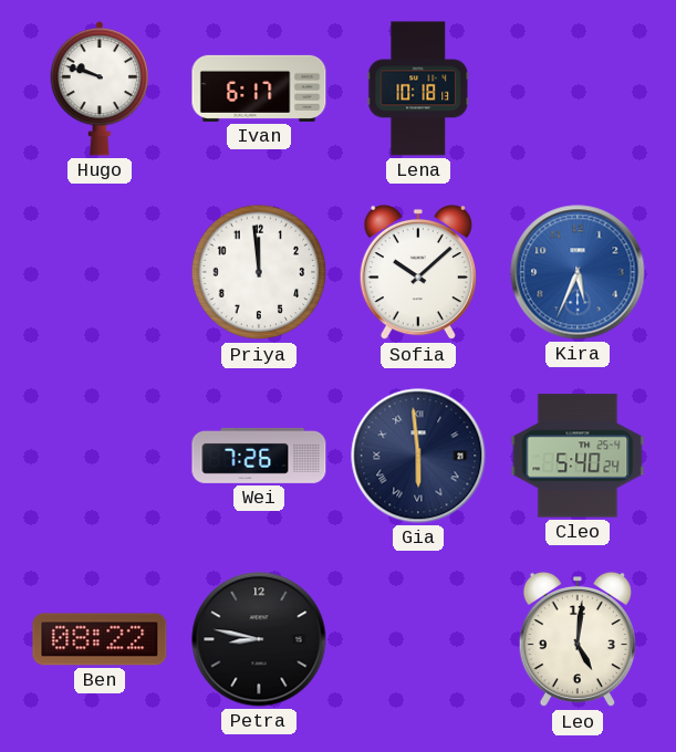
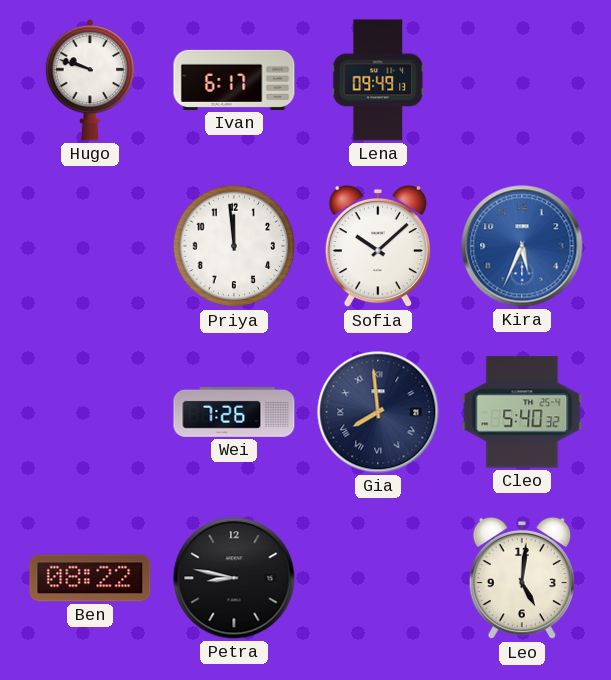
Lena: 10:18 -> 09:49 (378, 80)
Gia: 5:59 -> 7:59 (378, 412)
Cleo: 5:40:24 -> 5:40:32 (522, 412)
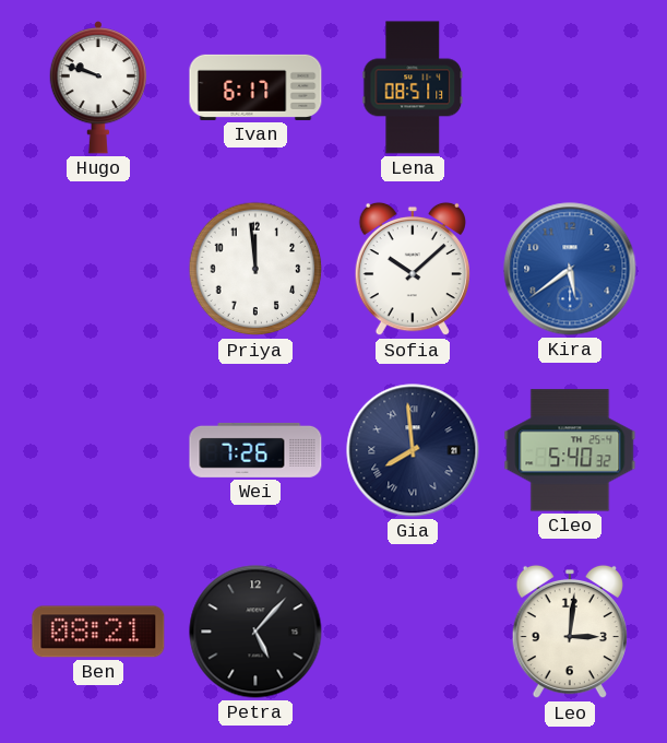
Lena: 09:49 -> 08:51 (413, 87)
Kira: 5:34 -> 5:39 (570, 269)
Ben: 08:22 -> 08:21 (98, 632)
Petra: 8:47 -> 5:07 (255, 632)
Leo: 5:01 -> 3:01 (570, 632)
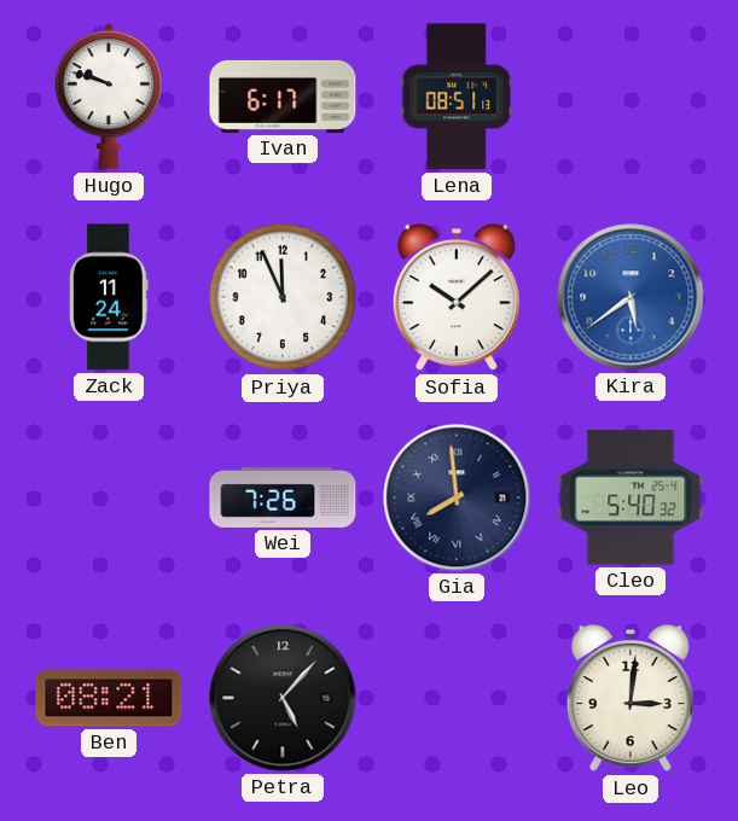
Zack: none -> 11:24 (110, 297)
Priya: 11:59 -> 11:56 (283, 297)
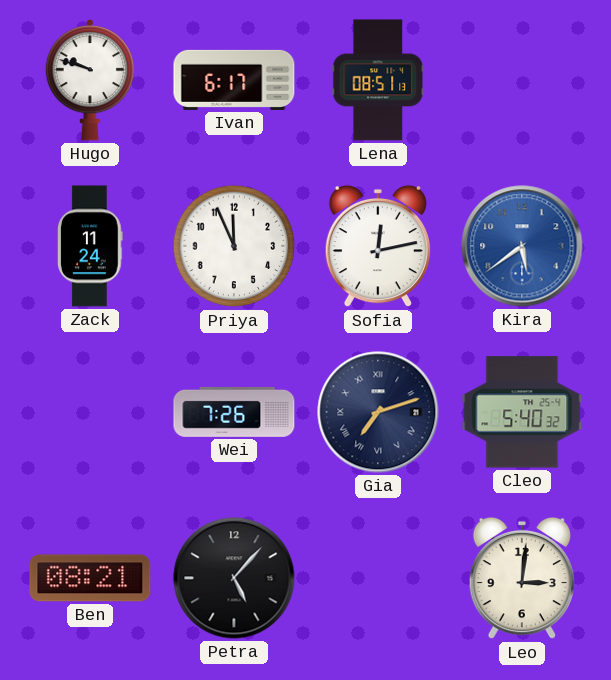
Sofia: 10:08 -> 12:13 (378, 246)
Gia: 7:59 -> 7:12 (378, 412)
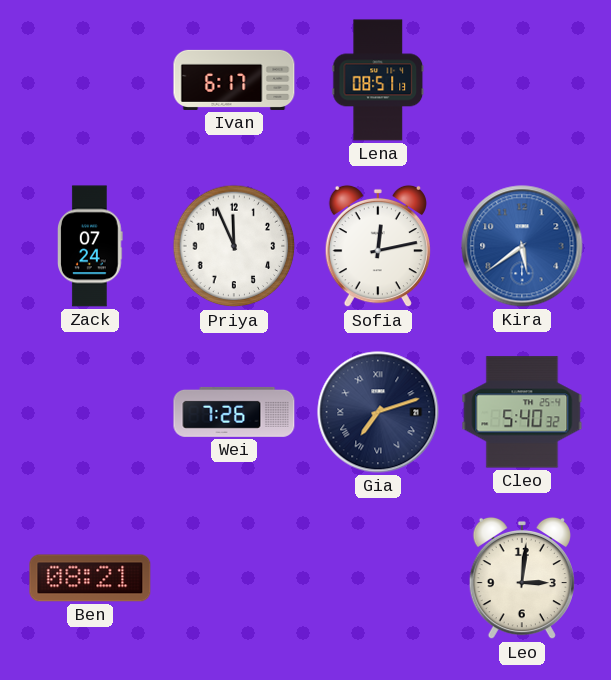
Hugo: 9:48 -> none (89, 81)
Zack: 11:24 -> 07:24 (91, 246)
Petra: 5:07 -> none (234, 578)
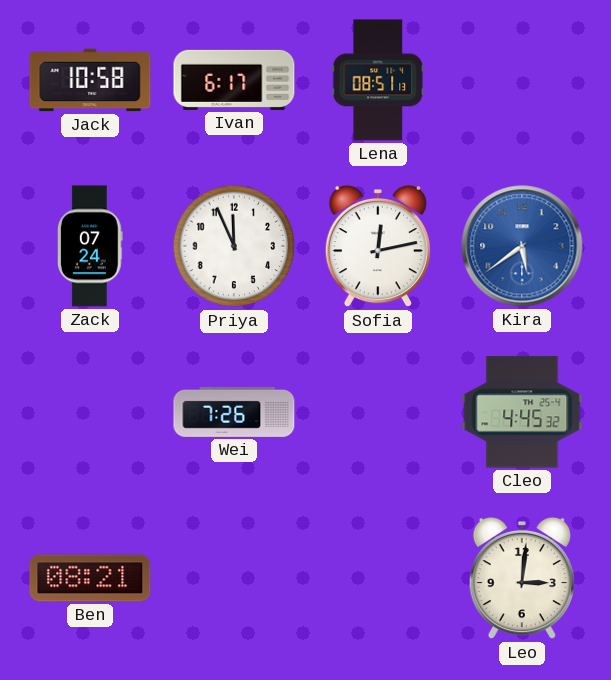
Jack: none -> 10:58 (90, 80)
Gia: 7:12 -> none (378, 412)
Cleo: 5:40 -> 4:45 (522, 412)
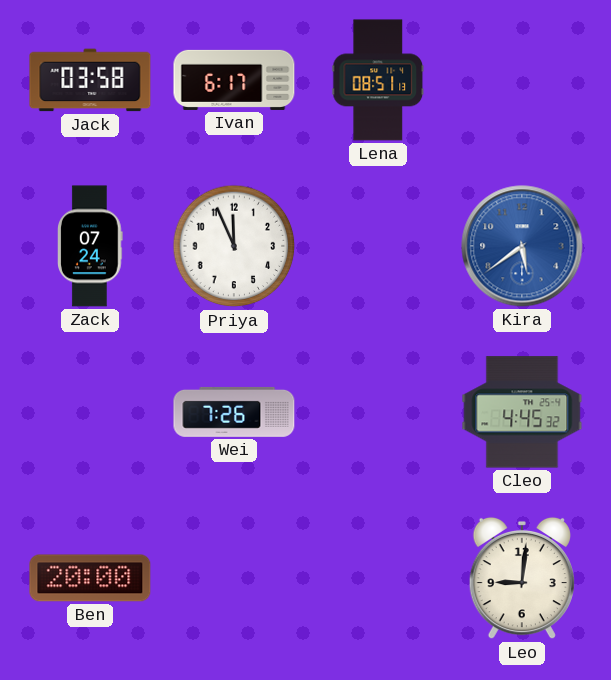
Jack: 10:58 -> 03:58 (90, 80)
Sofia: 12:13 -> none (378, 246)
Ben: 08:21 -> 20:00 (90, 578)
Leo: 3:01 -> 9:01 (522, 578)
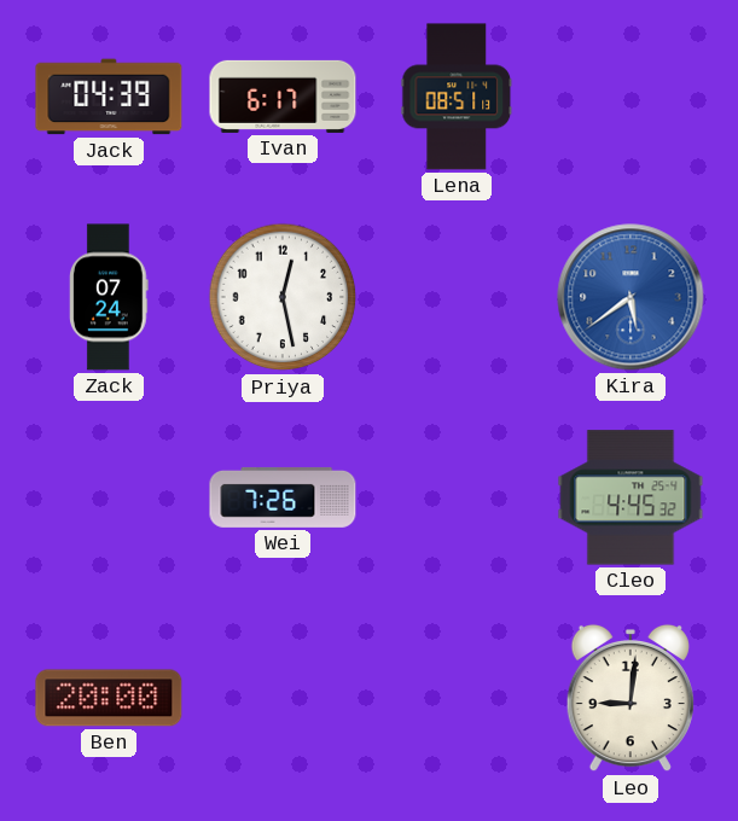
Jack: 03:58 -> 04:39 (109, 97)
Priya: 11:56 -> 12:28 (283, 297)
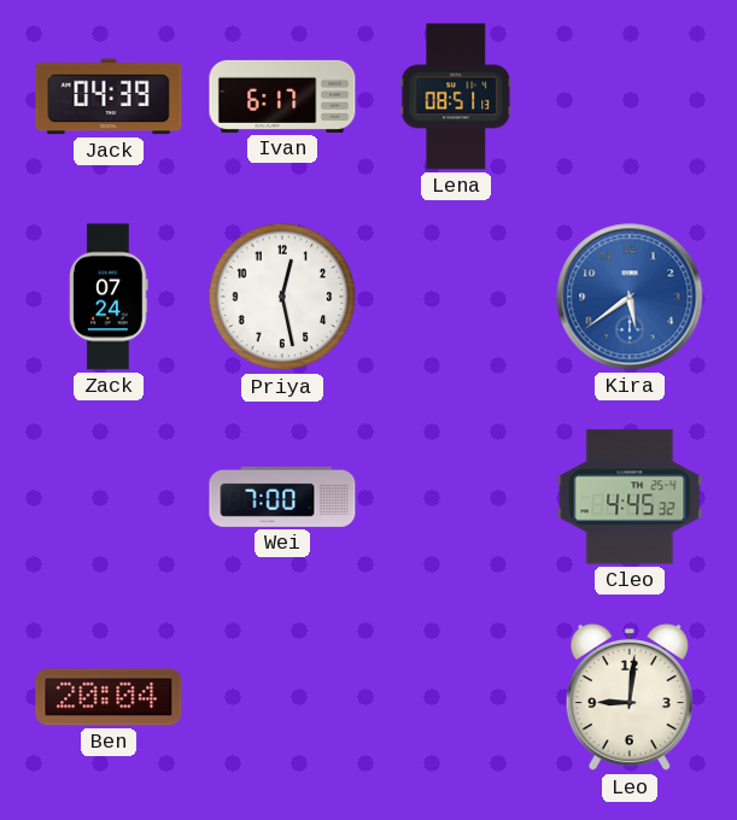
Wei: 7:26 -> 7:00 (282, 497)
Ben: 20:00 -> 20:04 (109, 697)
